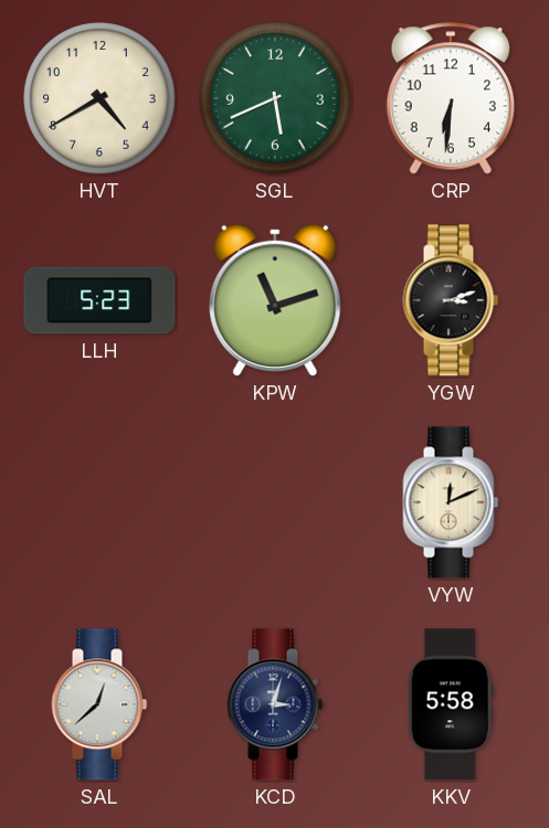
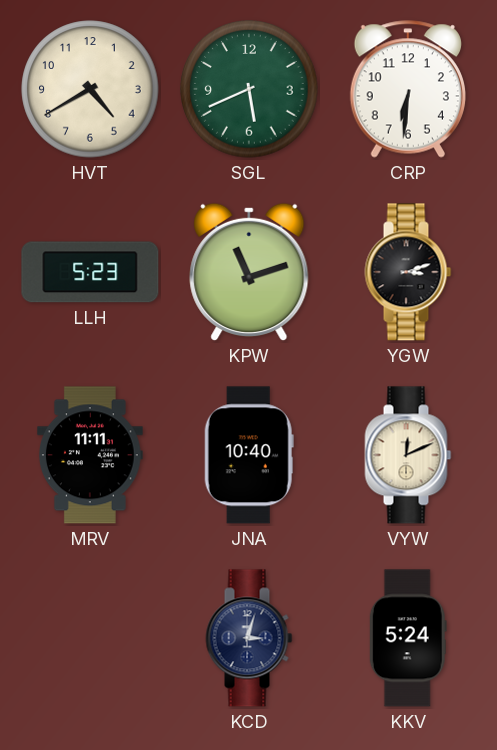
MRV: none -> 11:11 (90, 455)
JNA: none -> 10:40 (249, 455)
SAL: 12:38 -> none (99, 704)
KKV: 5:58 -> 5:24 (408, 638)
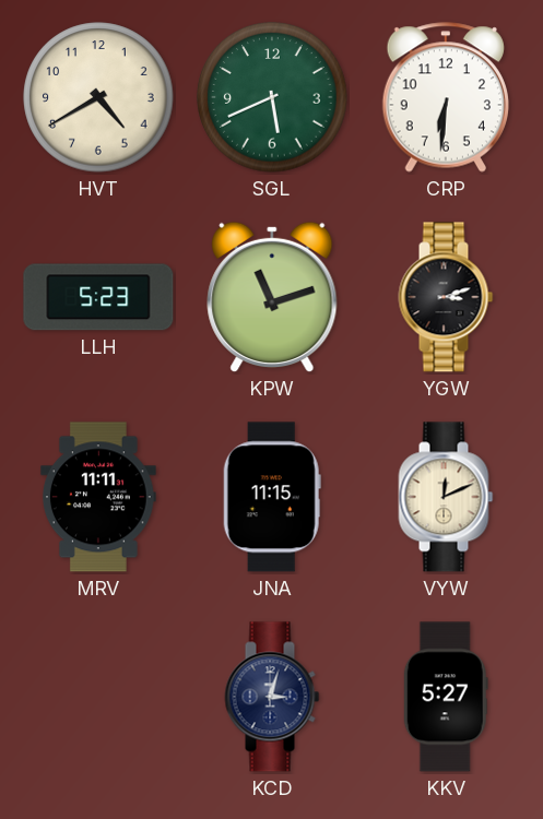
JNA: 10:40 -> 11:15 (272, 497)
KKV: 5:24 -> 5:27 (446, 697)
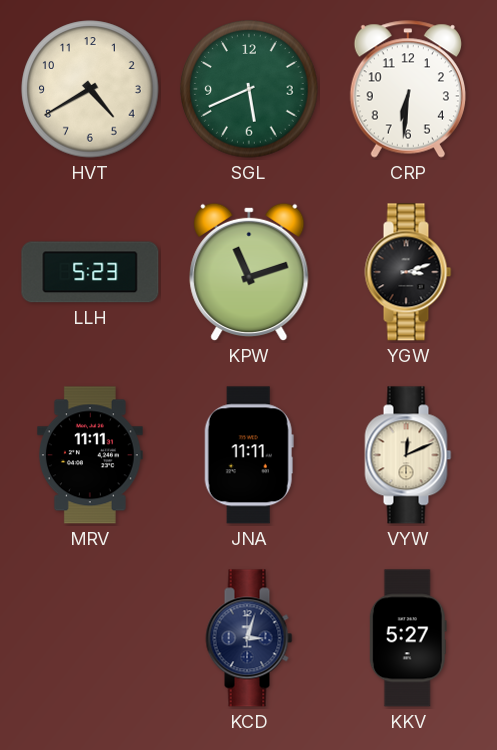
JNA: 11:15 -> 11:11 (249, 455)
